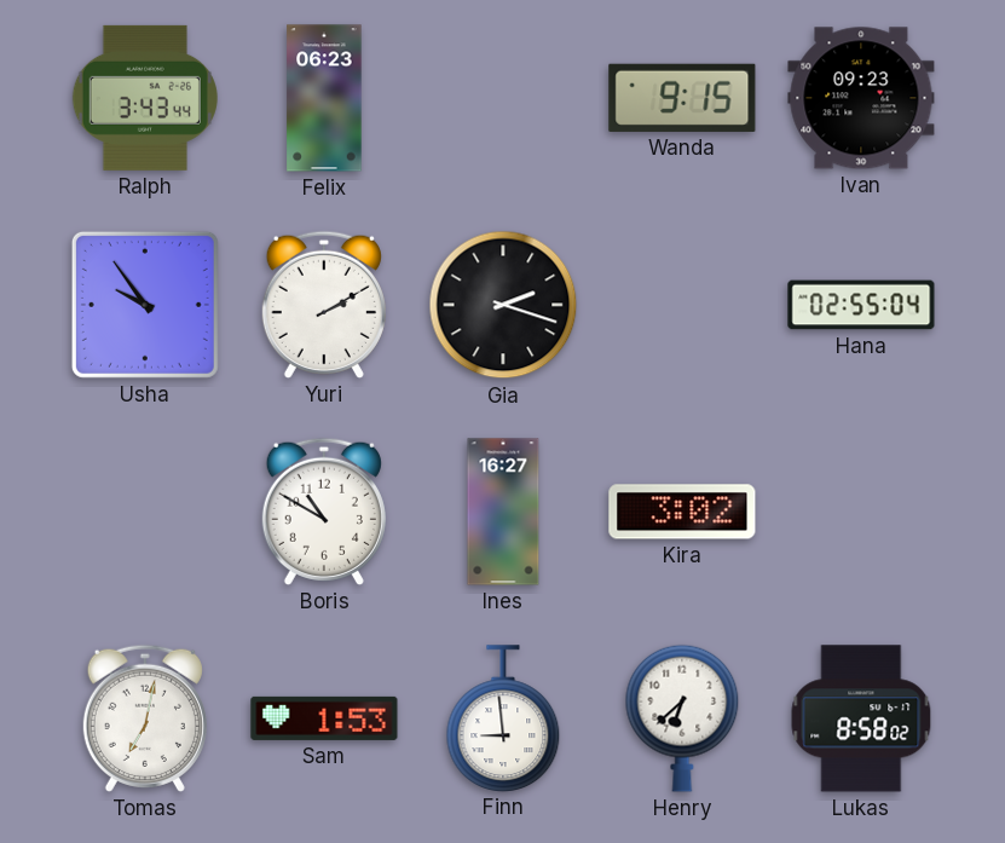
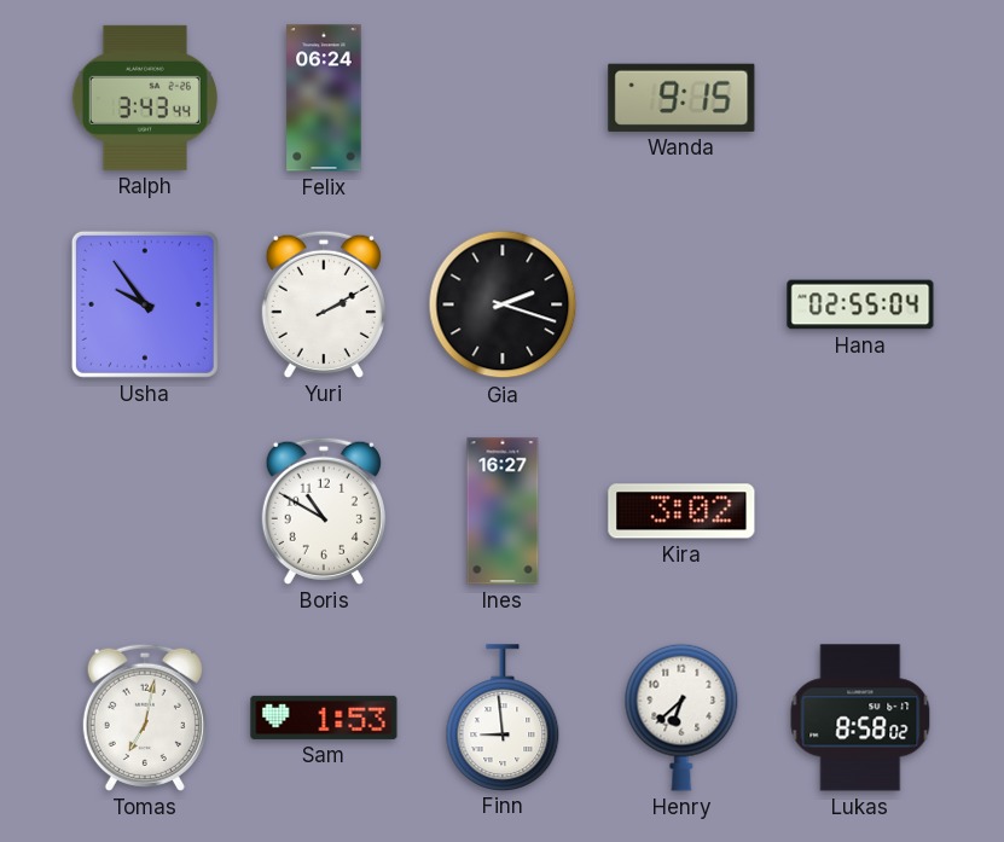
Felix: 06:23 -> 06:24 (324, 98)
Ivan: 09:23 -> none (861, 98)
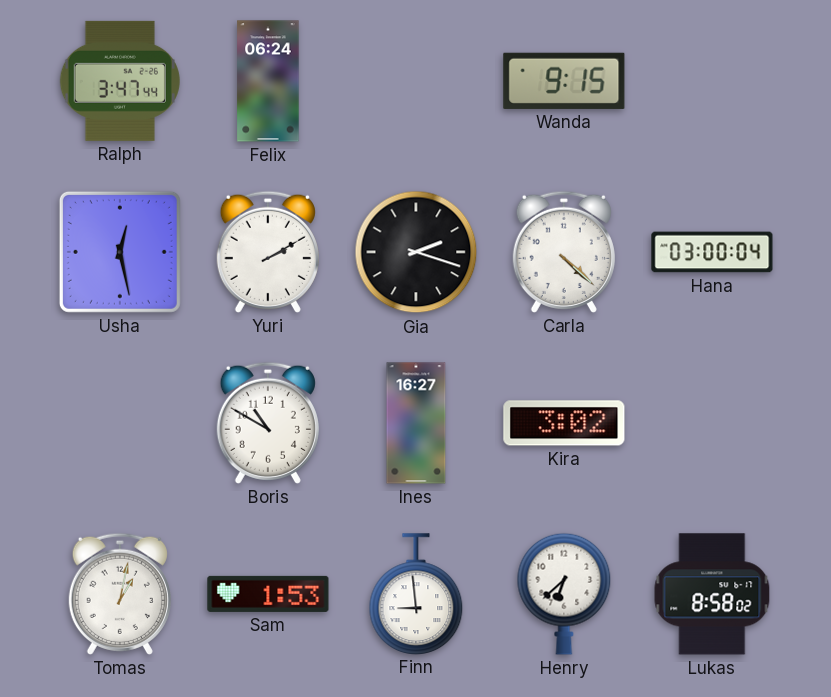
Ralph: 3:43 -> 3:47 (120, 81)
Usha: 9:54 -> 12:28 (120, 252)
Carla: none -> 4:22 (564, 252)
Hana: 02:55 -> 03:00 (712, 252)
Tomas: 7:02 -> 1:02 (120, 594)
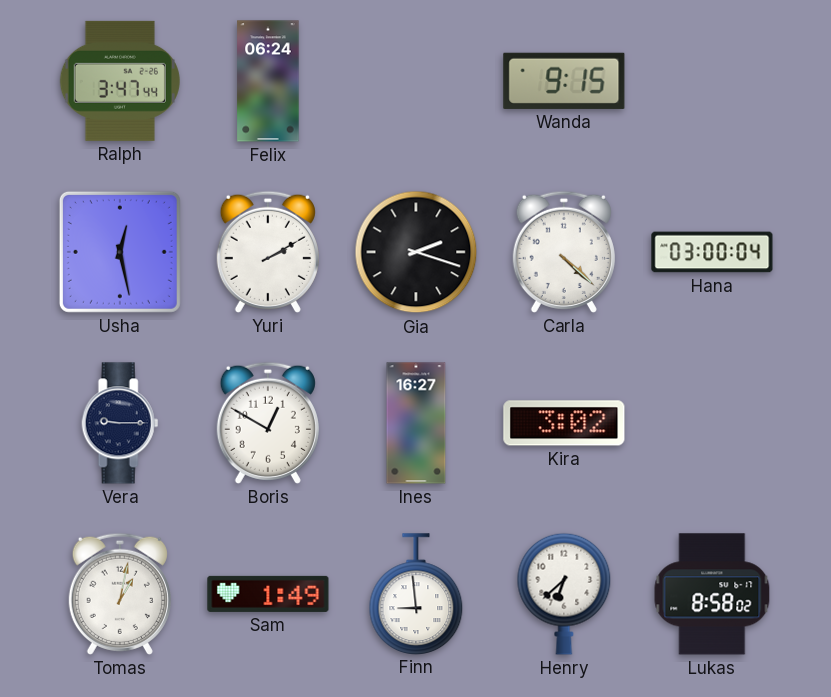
Vera: none -> 9:15 (120, 423)
Boris: 10:50 -> 12:50 (268, 423)
Sam: 1:53 -> 1:49 (268, 594)
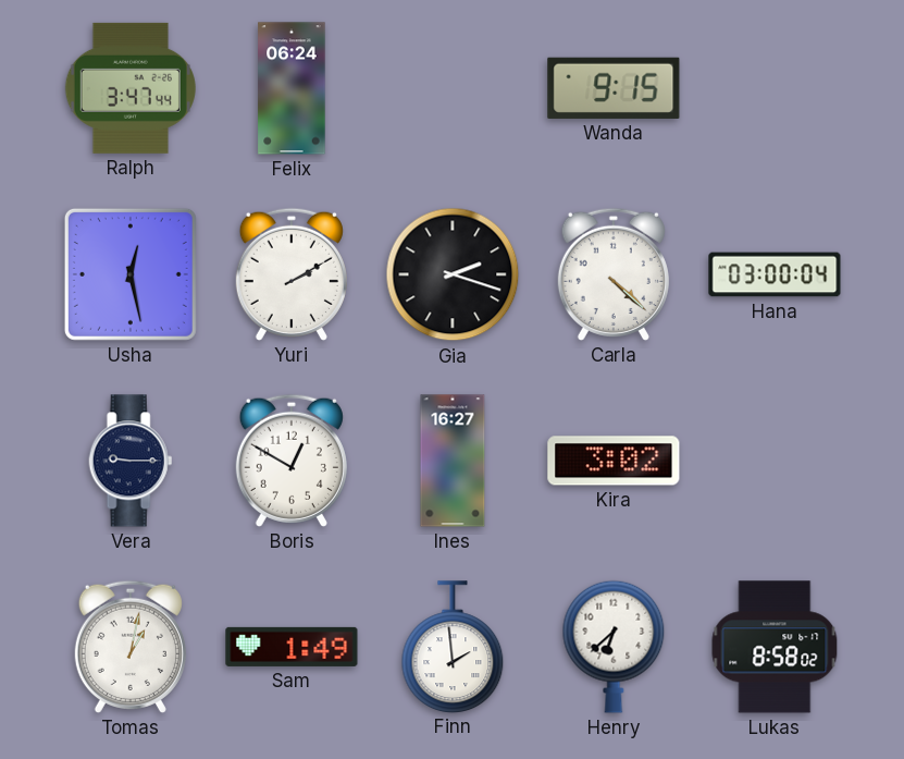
Finn: 8:59 -> 1:59 (453, 647)
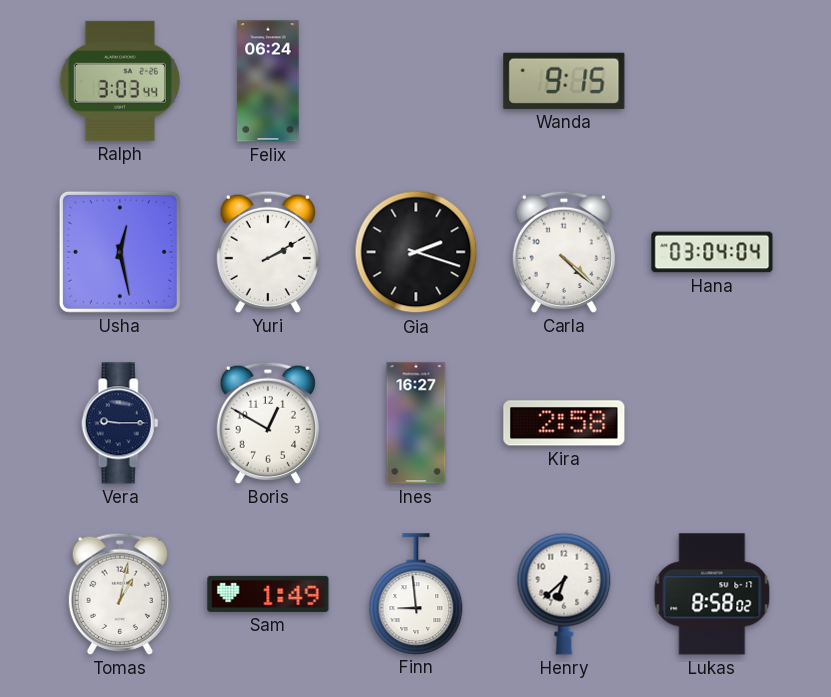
Ralph: 3:47 -> 3:03 (120, 81)
Hana: 03:00 -> 03:04 (712, 252)
Kira: 3:02 -> 2:58 (564, 423)
Finn: 1:59 -> 8:59 (416, 594)
